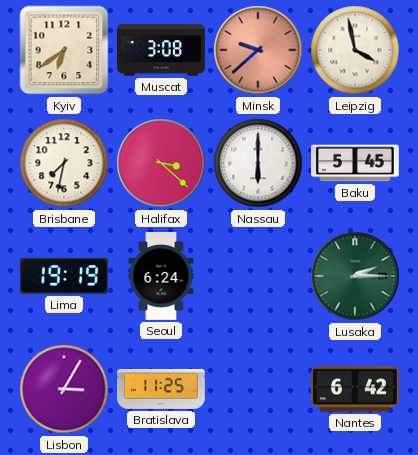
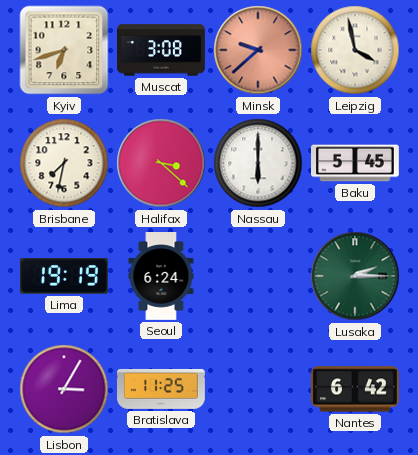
Kyiv: 6:39 -> 6:42 (64, 50)
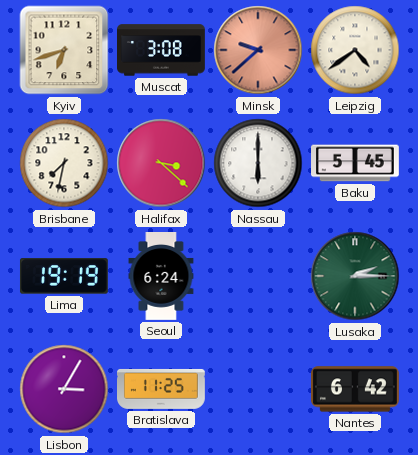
Leipzig: 3:58 -> 4:39 (355, 50)
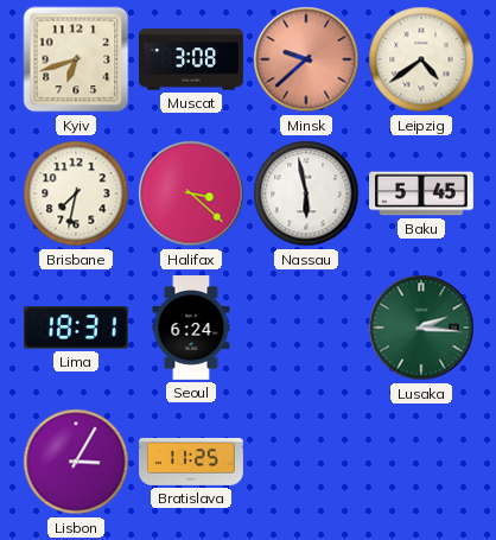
Nassau: 6:00 -> 5:58 (306, 193)
Lima: 19:19 -> 18:31 (76, 328)
Lusaka: 2:15 -> 2:16 (421, 328)
Nantes: 6:42 -> none (355, 389)
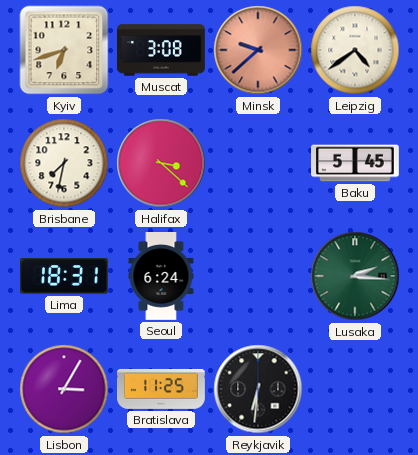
Nassau: 5:58 -> none (306, 193)
Reykjavik: none -> 6:31 (258, 389)
